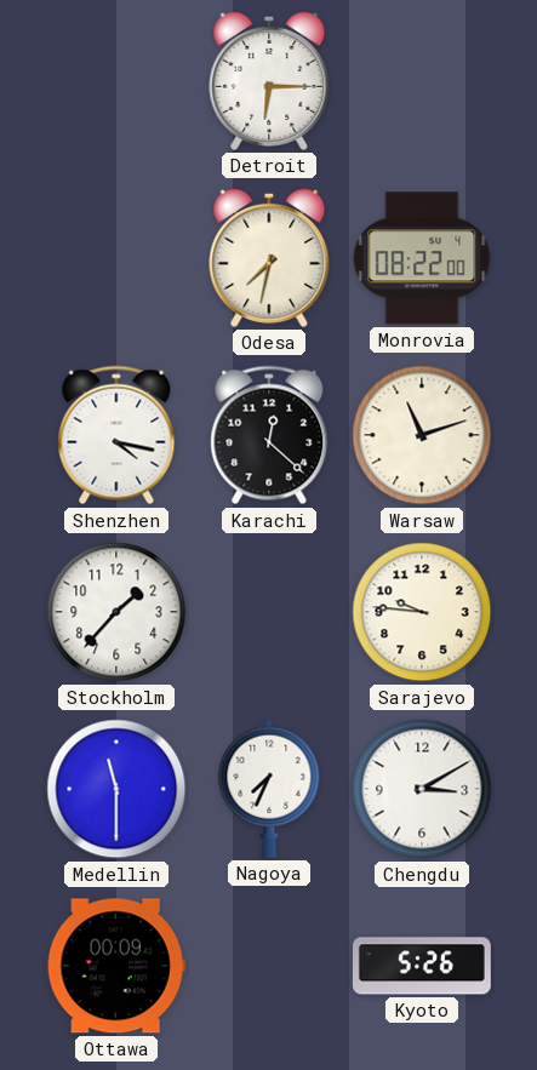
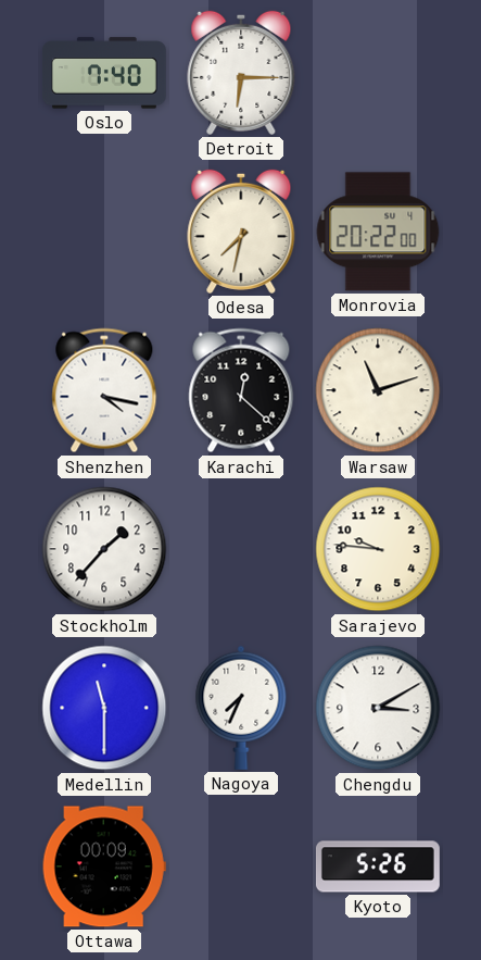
Oslo: none -> 7:40 (104, 73)
Monrovia: 08:22 -> 20:22 (378, 232)
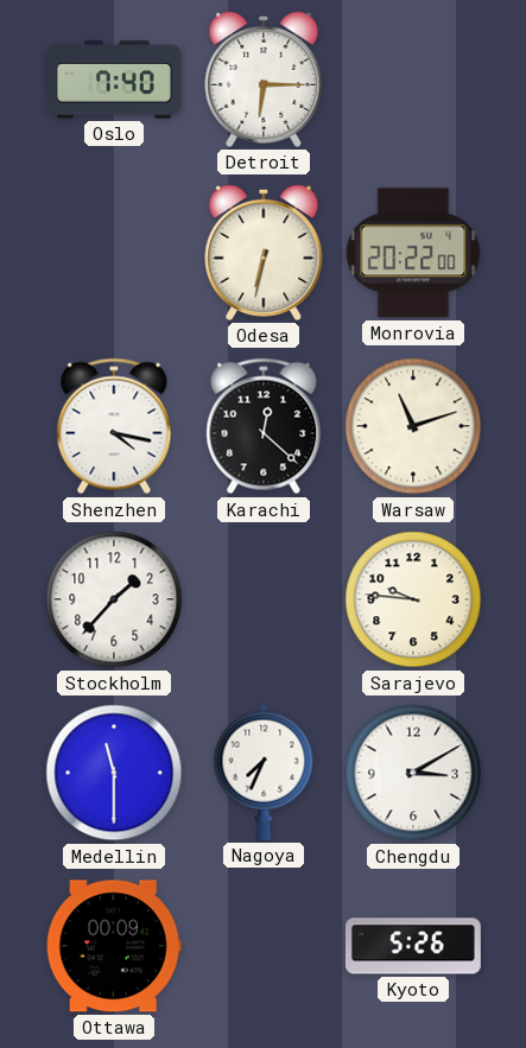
Odesa: 7:32 -> 6:32 (264, 253)
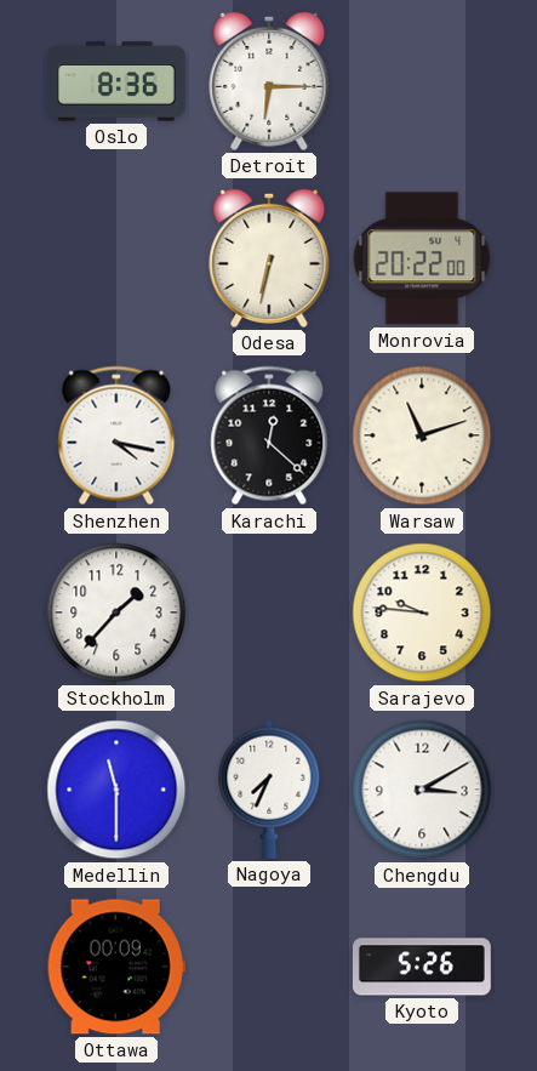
Oslo: 7:40 -> 8:36 (116, 81)
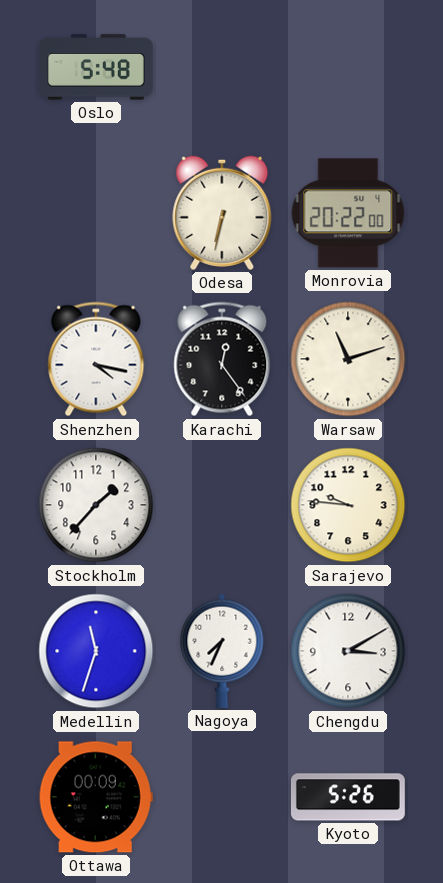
Oslo: 8:36 -> 5:48 (96, 67)
Detroit: 6:15 -> none (269, 81)
Karachi: 12:22 -> 12:24 (222, 359)
Medellin: 11:30 -> 11:33 (96, 651)
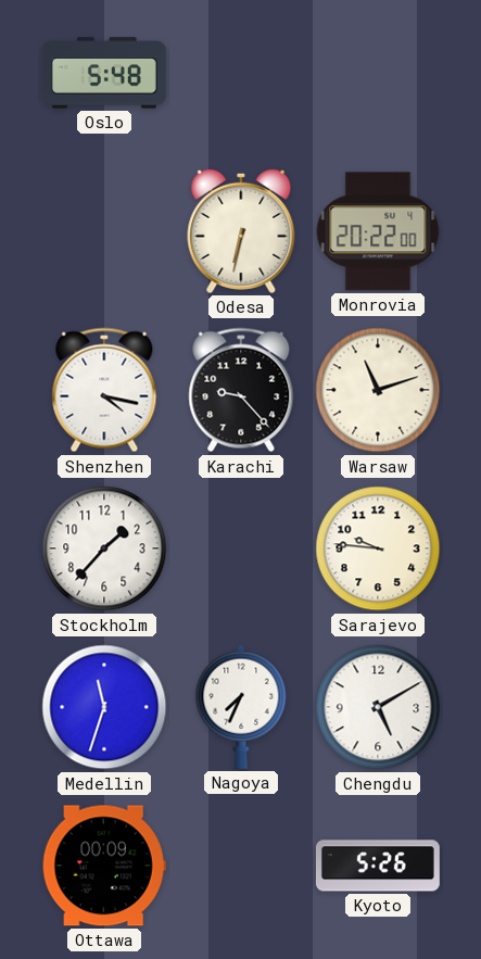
Karachi: 12:24 -> 9:23 (241, 390)
Chengdu: 3:10 -> 5:10 (378, 707)
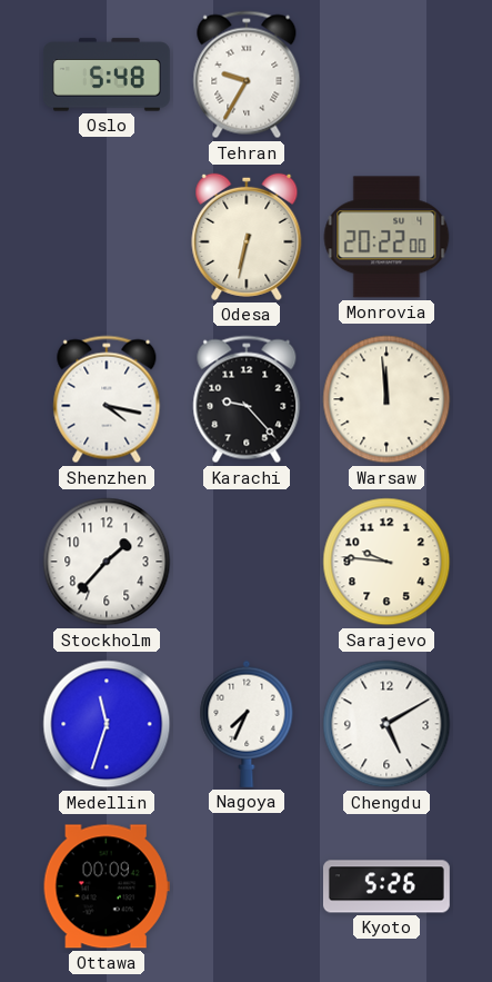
Tehran: none -> 9:35 (247, 75)
Warsaw: 11:12 -> 11:59 (386, 399)
